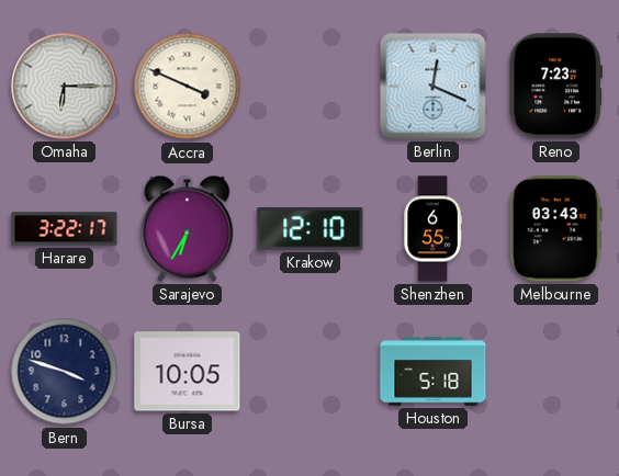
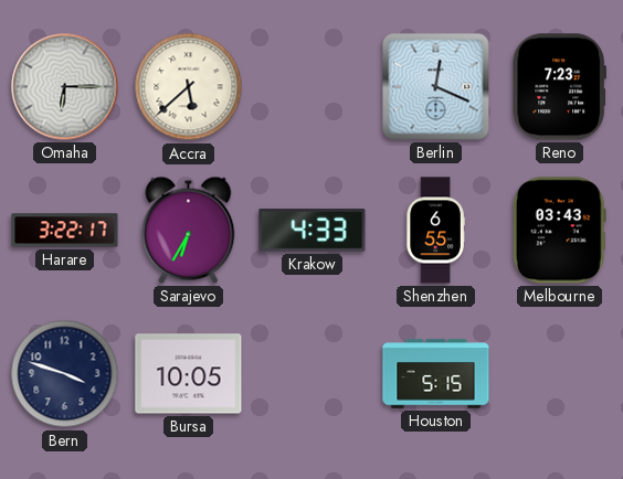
Accra: 3:49 -> 5:38 (189, 87)
Krakow: 12:10 -> 4:33 (313, 231)
Houston: 5:18 -> 5:15 (436, 374)
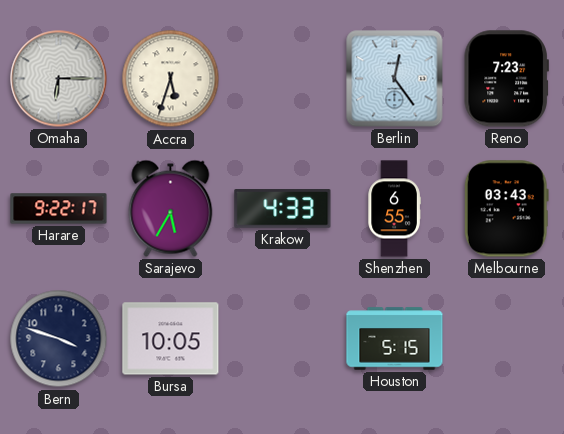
Accra: 5:38 -> 5:33 (171, 79)
Berlin: 12:19 -> 12:24 (395, 79)
Harare: 3:22 -> 9:22 (59, 209)
Sarajevo: 6:35 -> 5:35 (171, 208)
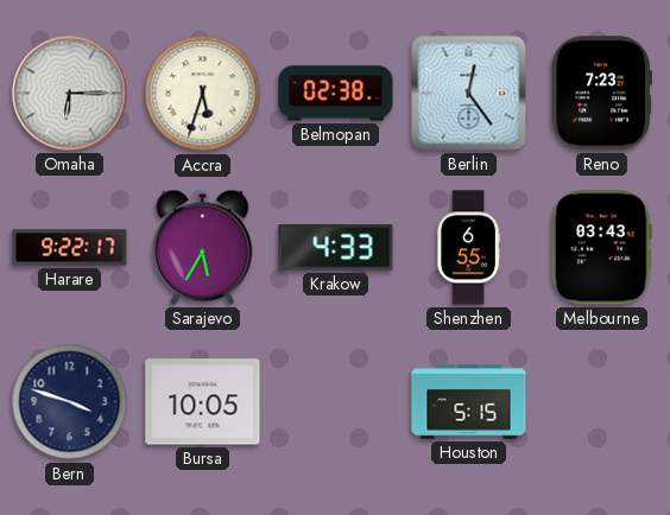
Belmopan: none -> 02:38 (336, 94)
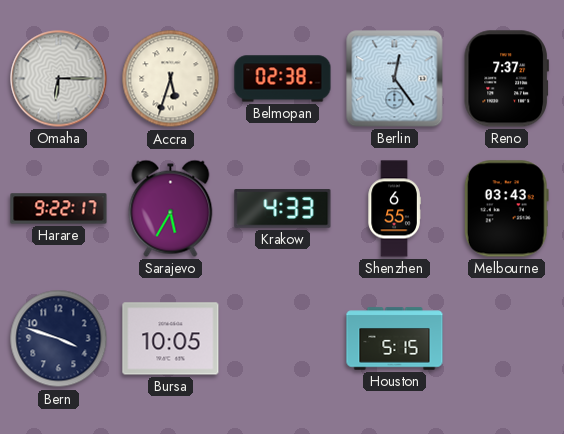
Reno: 7:23 -> 7:37 (506, 79)
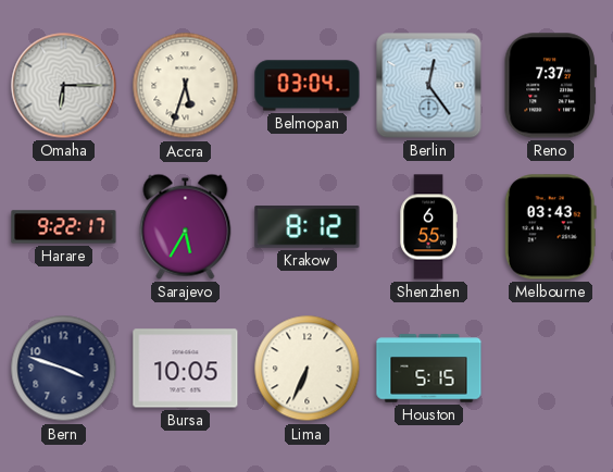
Belmopan: 02:38 -> 03:04 (308, 86)
Krakow: 4:33 -> 8:12 (308, 227)
Lima: none -> 6:34 (308, 369)
